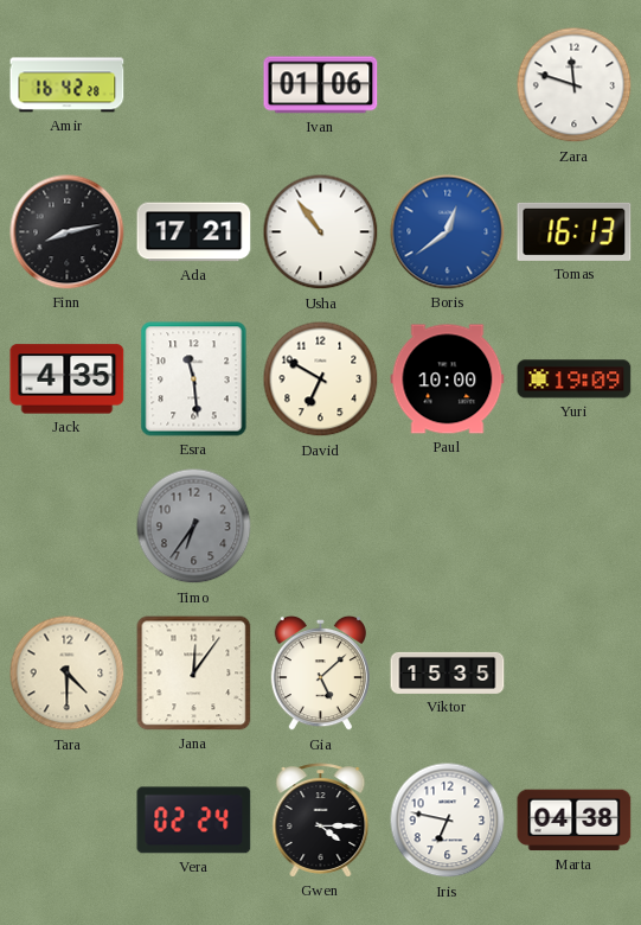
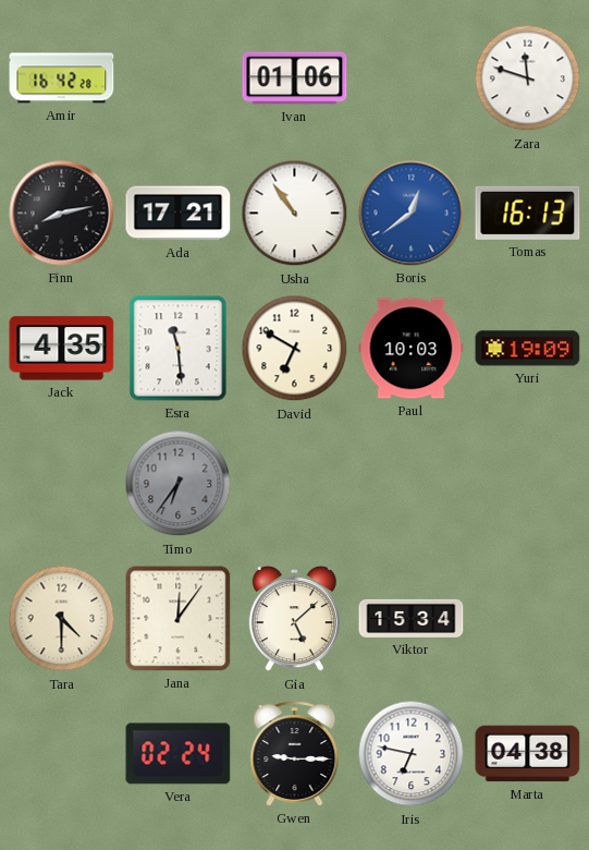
Paul: 10:00 -> 10:03 (412, 349)
Viktor: 15:35 -> 15:34 (412, 618)
Gwen: 4:15 -> 9:15 (295, 754)
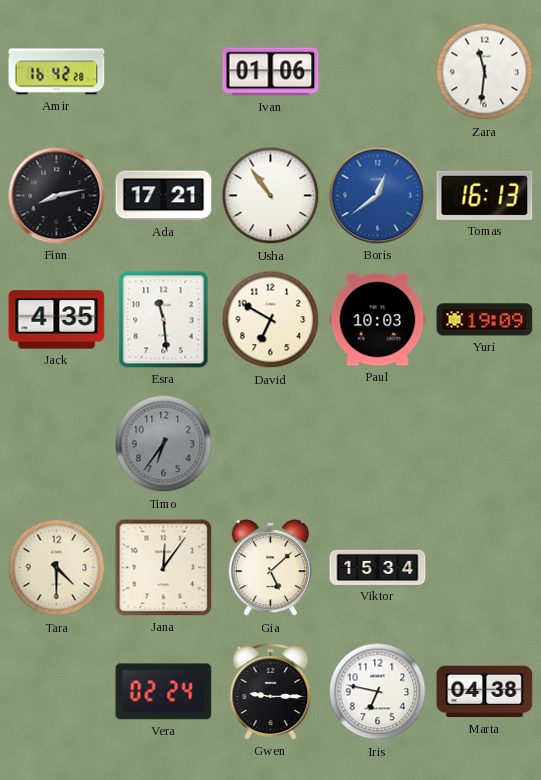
Zara: 11:48 -> 11:31 (485, 72)
